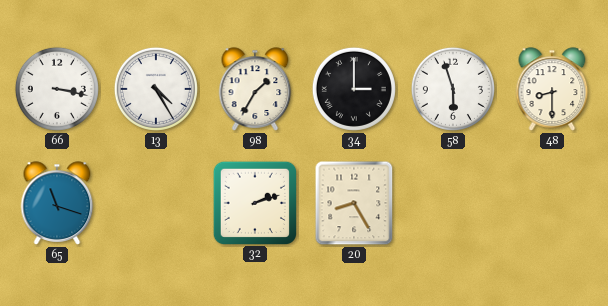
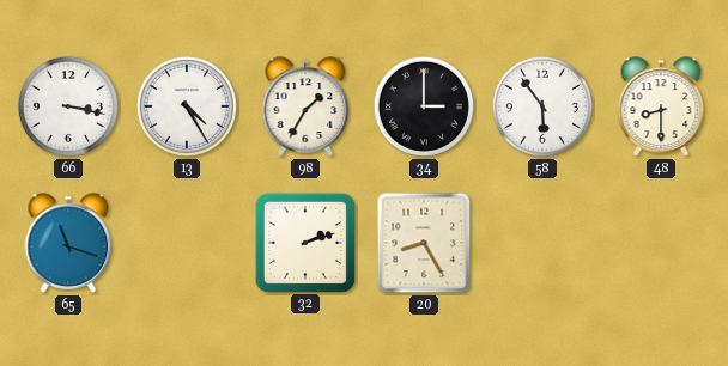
58: 5:57 -> 5:54 (542, 106)
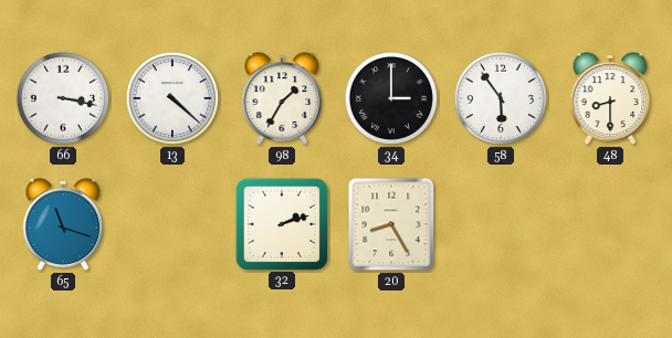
13: 4:25 -> 4:22 (172, 98)
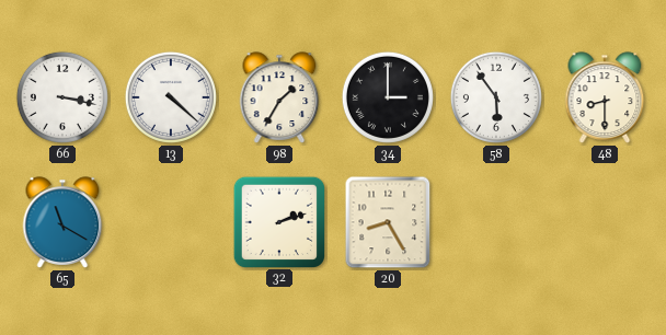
65: 11:18 -> 11:20 (62, 222)
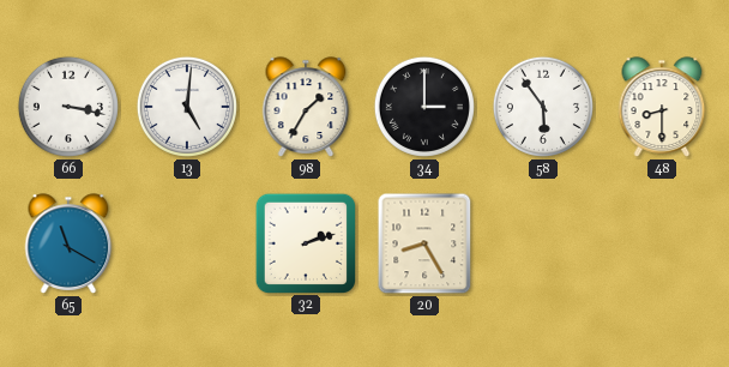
13: 4:22 -> 5:01 (187, 107)
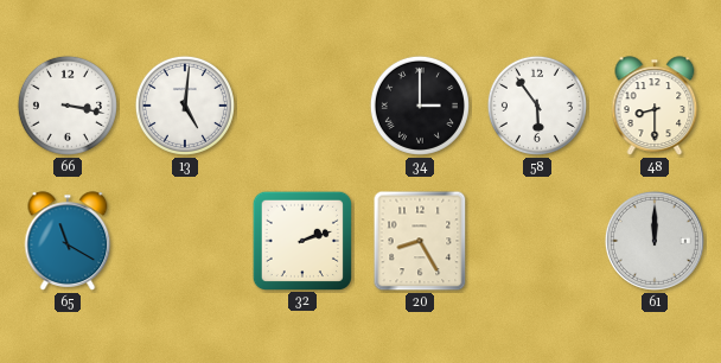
98: 1:35 -> none (306, 107)
61: none -> 12:00 (655, 241)
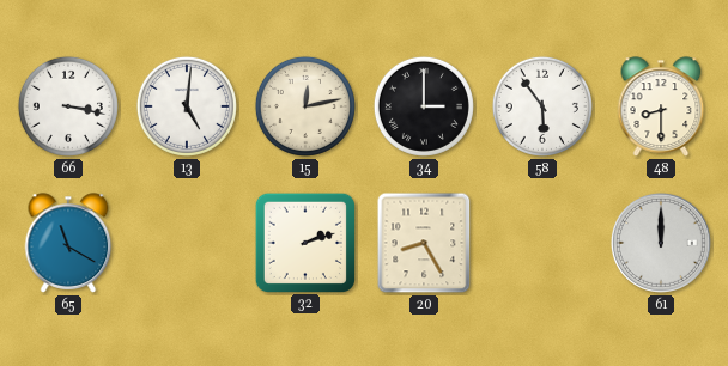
15: none -> 12:13 (305, 106)
